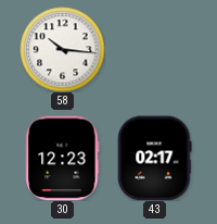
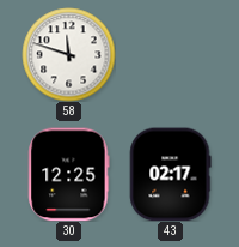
58: 10:16 -> 11:48 (68, 54)
30: 12:23 -> 12:25 (69, 174)
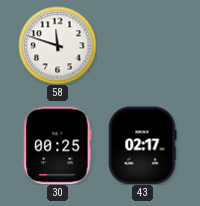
30: 12:25 -> 00:25 (58, 145)
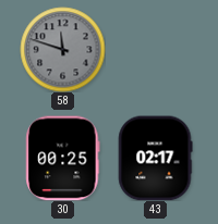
58 dial: white -> grey (62, 49)
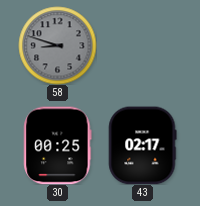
58: 11:48 -> 8:48 (57, 45)
